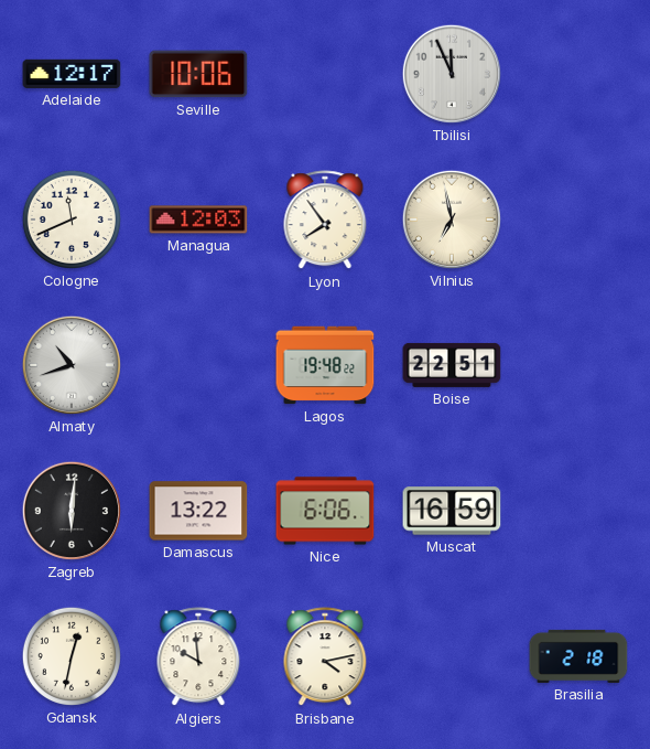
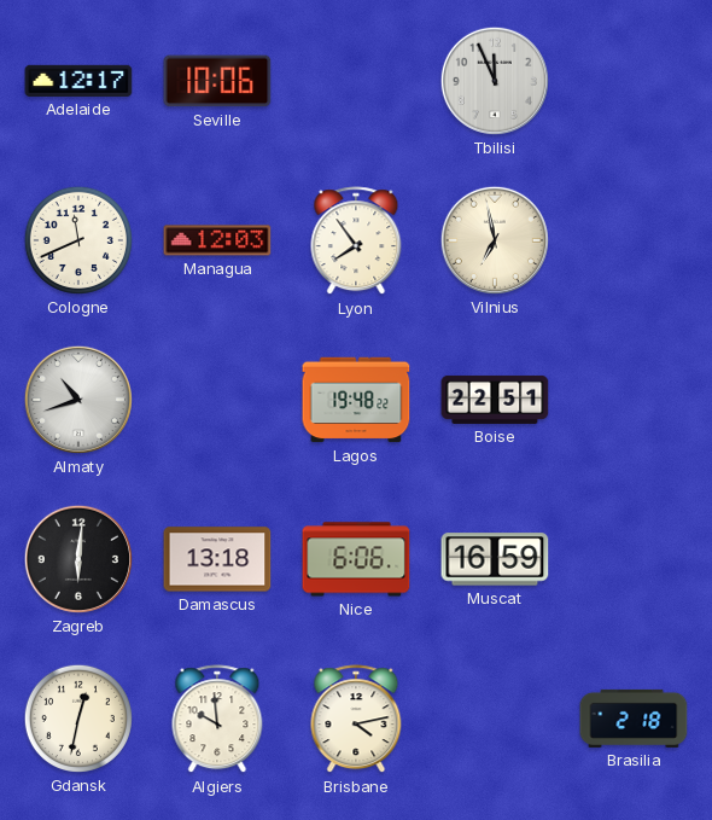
Damascus: 13:22 -> 13:18 (217, 559)
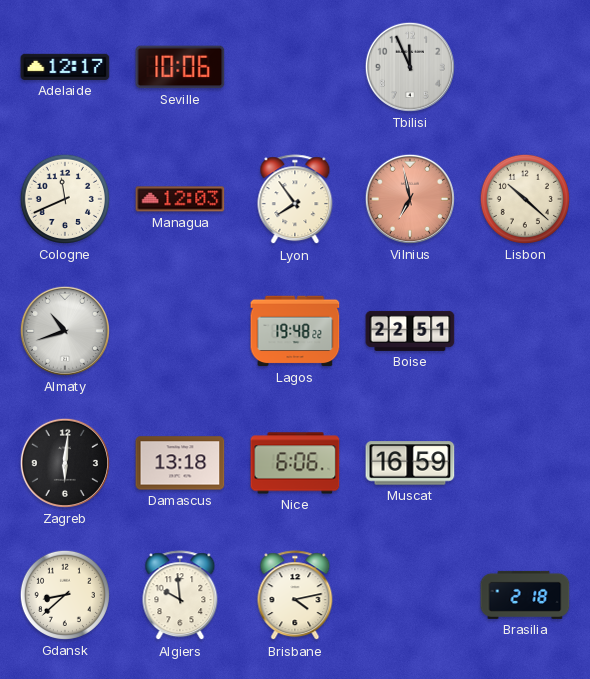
Vilnius dial: cream -> salmon (410, 199)
Lisbon: none -> 10:22 (525, 199)
Gdansk: 12:32 -> 8:38 (65, 595)
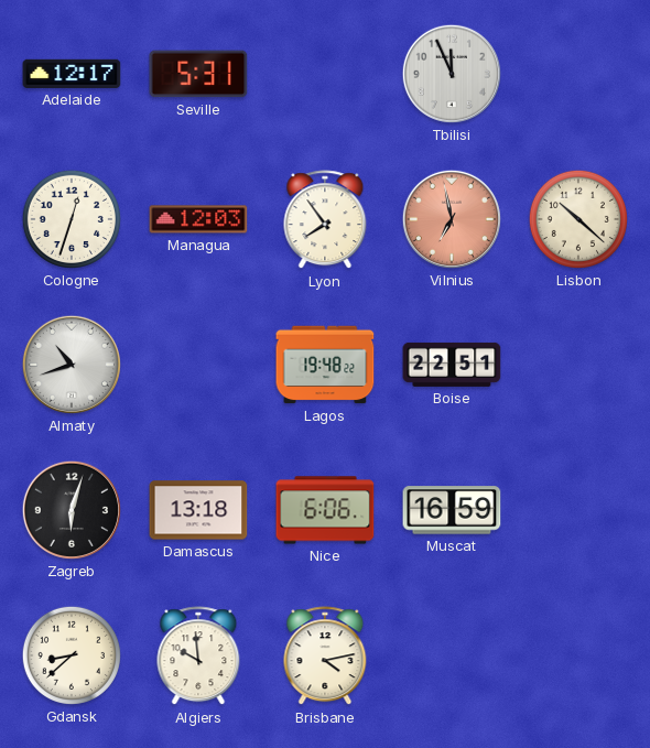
Seville: 10:06 -> 5:31 (198, 74)
Cologne: 11:41 -> 12:33 (72, 219)
Zagreb: 6:01 -> 6:03 (72, 510)
Brasilia: 2:18 -> none (525, 595)
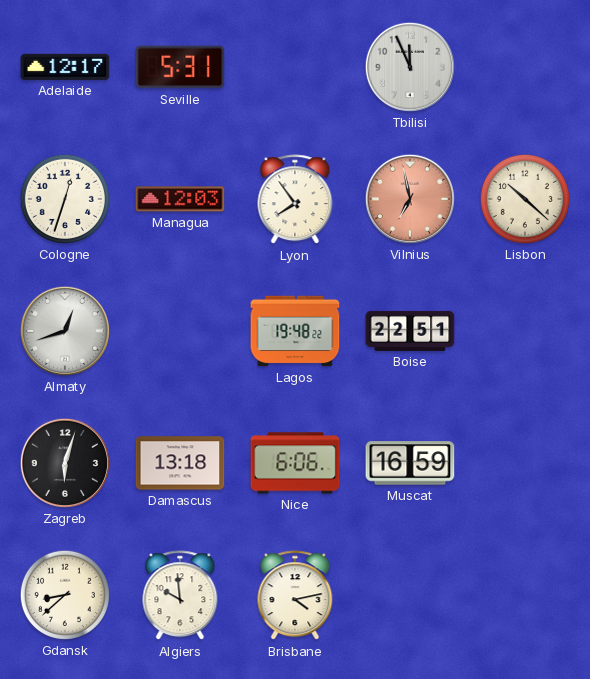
Almaty: 10:42 -> 12:42 (65, 331)
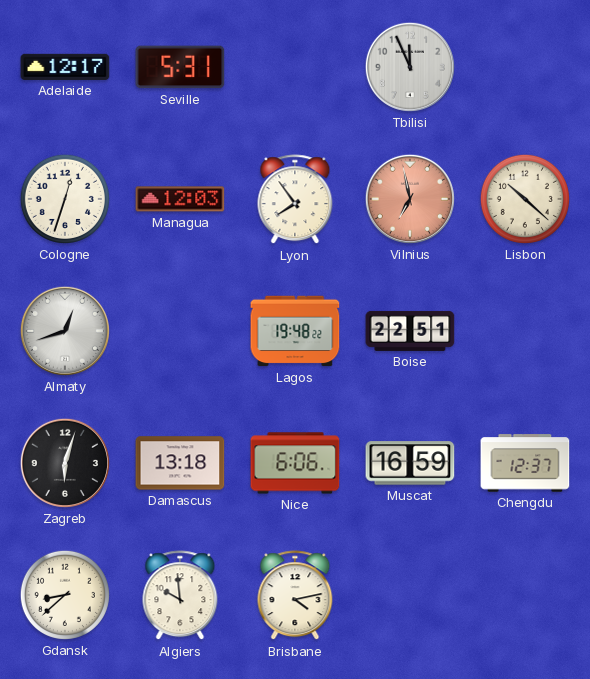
Chengdu: none -> 12:37 (525, 463)
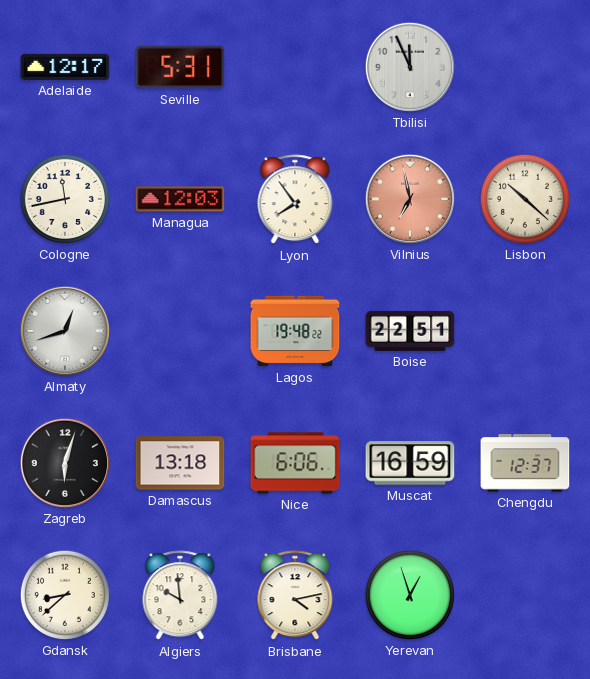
Cologne: 12:33 -> 11:43 (65, 199)
Yerevan: none -> 12:57 (410, 595)
